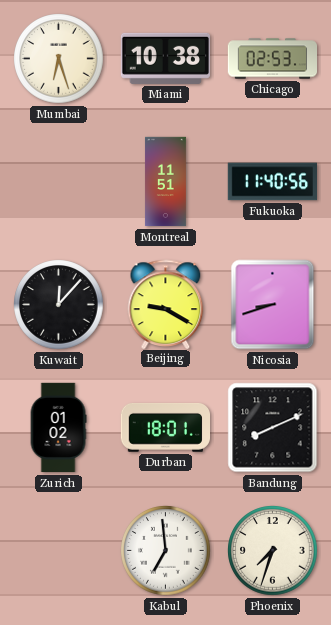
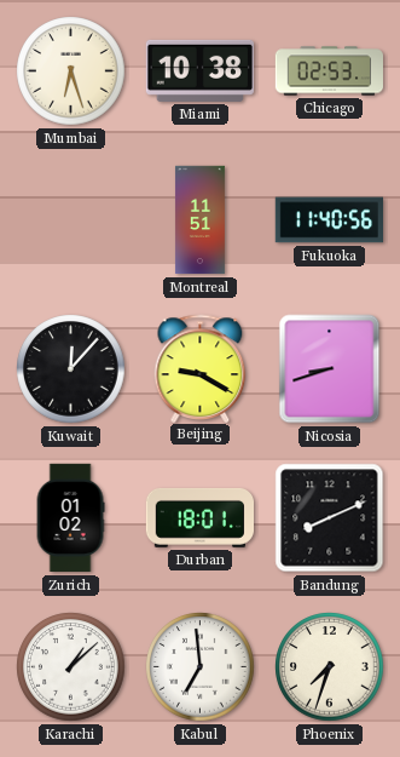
Karachi: none -> 1:08 (71, 667)
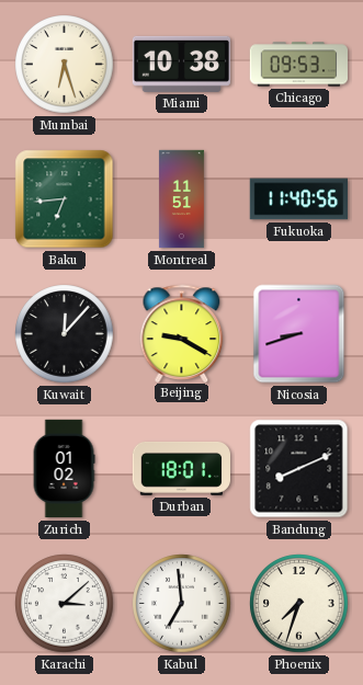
Chicago: 02:53 -> 09:53 (298, 65)
Baku: none -> 6:44 (65, 199)
Karachi: 1:08 -> 3:08 (65, 604)
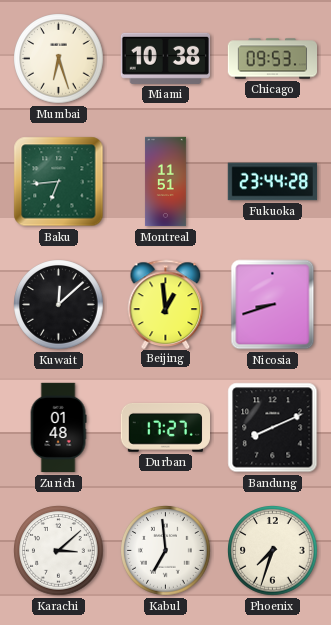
Fukuoka: 11:40 -> 23:44 (272, 182)
Kuwait: 12:07 -> 12:08 (59, 305)
Beijing: 9:20 -> 12:59 (166, 304)
Zurich: 01:02 -> 01:48 (58, 428)
Durban: 18:01 -> 17:27 (165, 427)
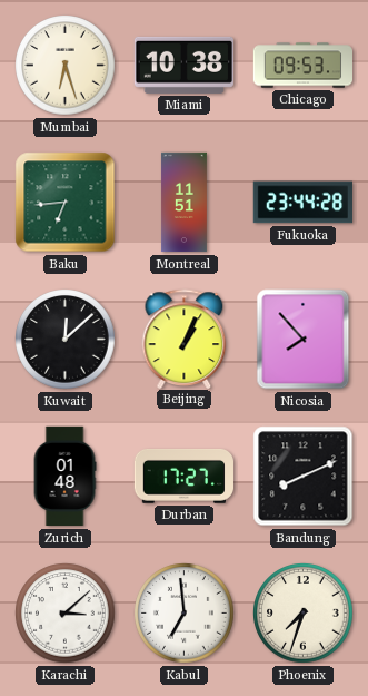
Beijing: 12:59 -> 1:04 (185, 339)
Nicosia: 8:42 -> 7:53 (304, 340)
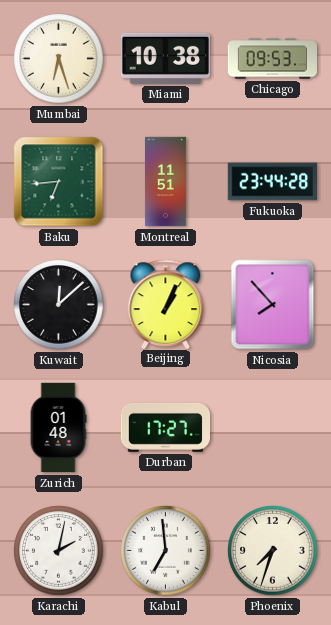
Bandung: 8:11 -> none (304, 477)
Karachi: 3:08 -> 2:02 (59, 551)
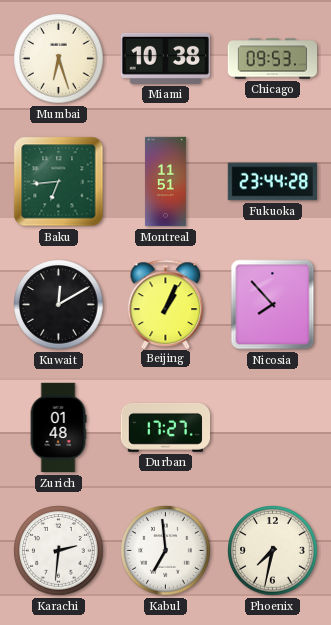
Kuwait: 12:08 -> 12:10 (59, 305)
Karachi: 2:02 -> 2:31 (59, 551)
Phoenix: 7:33 -> 7:32 (273, 551)
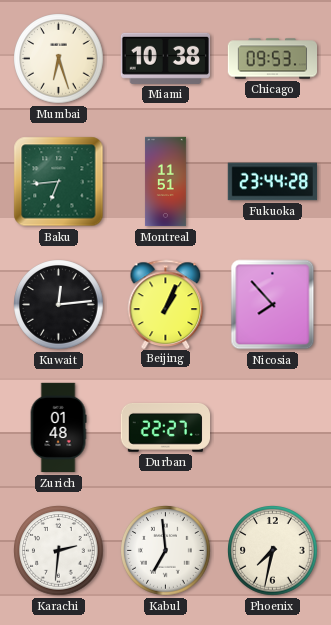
Kuwait: 12:10 -> 12:14 (59, 305)
Durban: 17:27 -> 22:27 (165, 427)
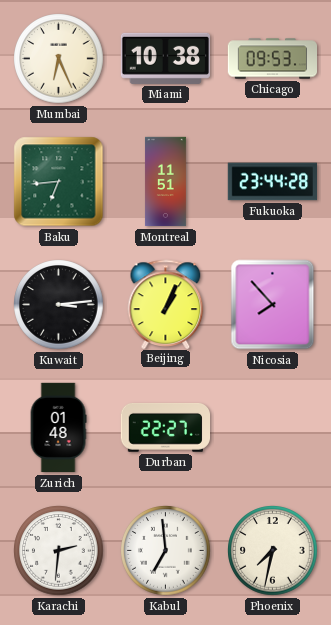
Mumbai: 6:27 -> 6:26 (59, 59)
Kuwait: 12:14 -> 3:14 (59, 305)
